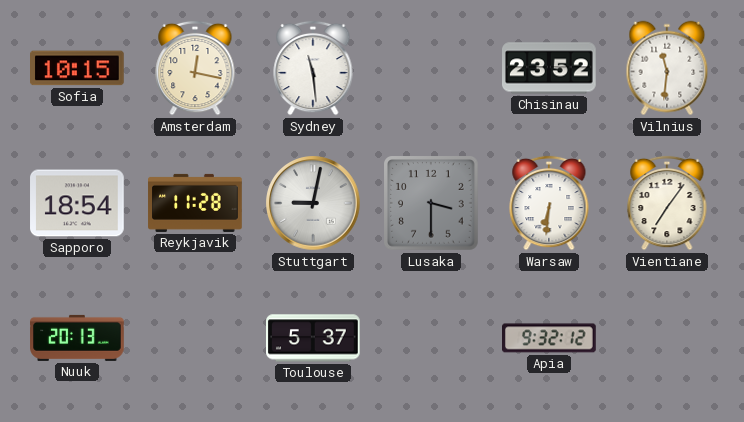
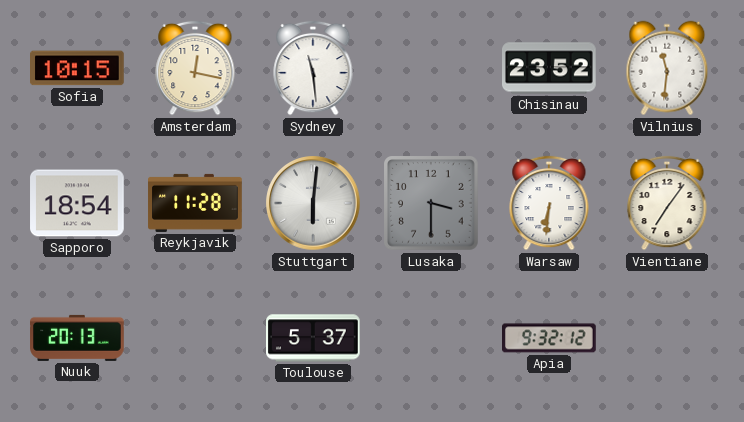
Stuttgart: 9:02 -> 6:01 (313, 203)
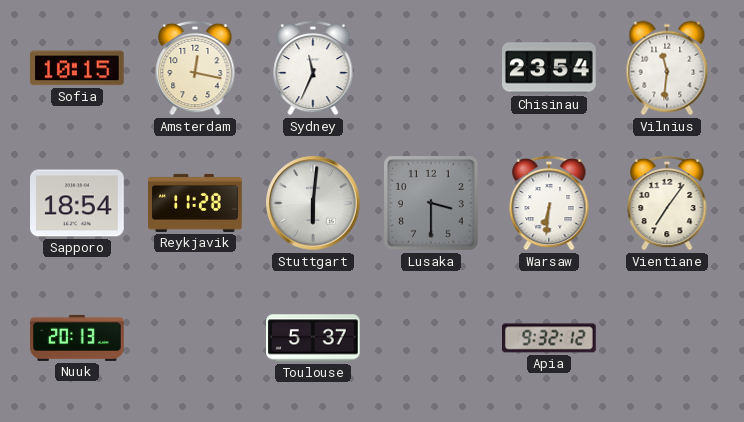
Sydney: 11:29 -> 11:34 (313, 68)
Chisinau: 23:52 -> 23:54 (550, 68)
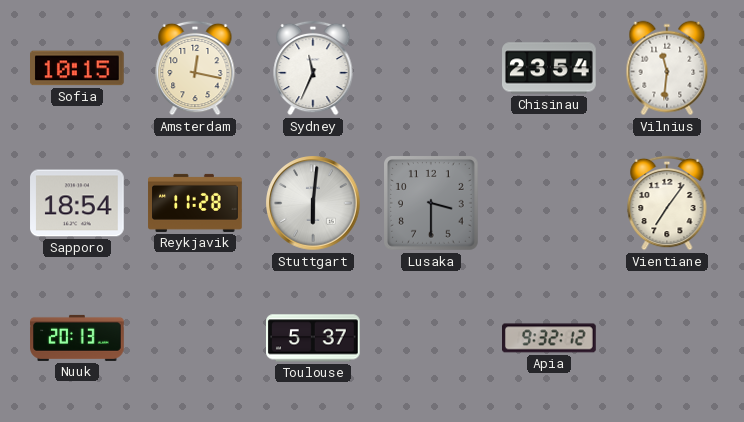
Warsaw: 6:31 -> none (549, 203)
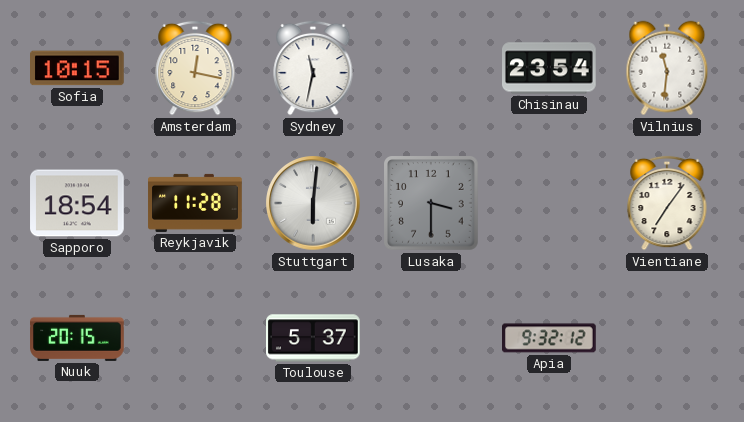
Sydney: 11:34 -> 11:32 (313, 68)
Nuuk: 20:13 -> 20:15 (77, 338)
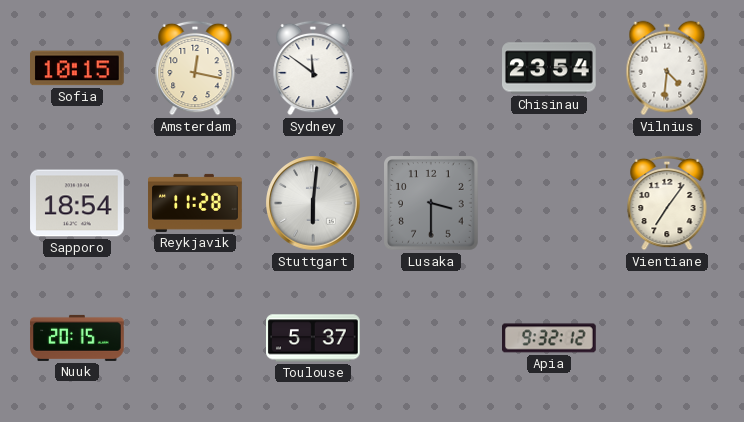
Sydney: 11:32 -> 11:51 (313, 68)
Vilnius: 11:31 -> 4:31 (667, 68)
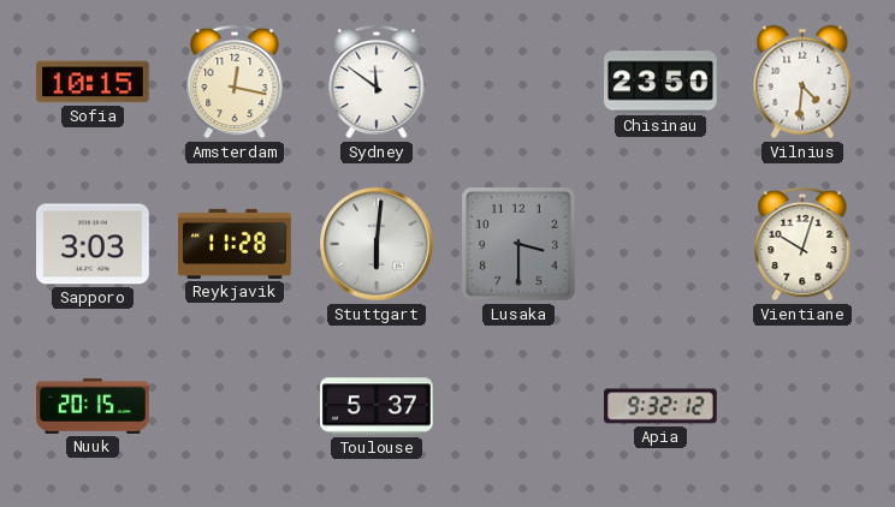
Chisinau: 23:54 -> 23:50 (662, 82)
Sapporo: 18:54 -> 3:03 (93, 244)
Vientiane: 7:06 -> 10:03 (802, 244)
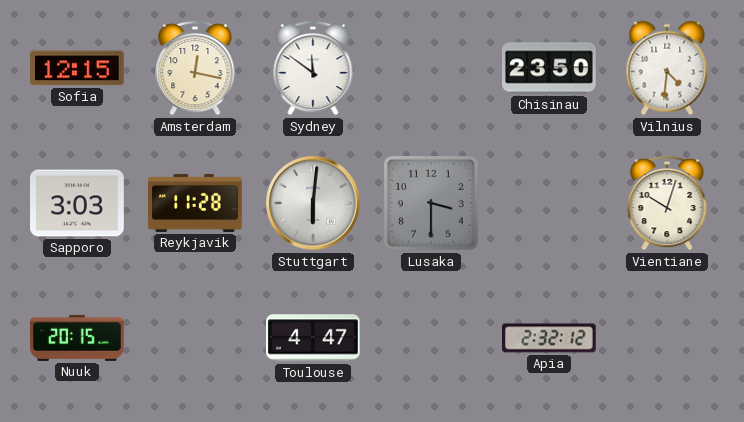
Sofia: 10:15 -> 12:15 (78, 68)
Toulouse: 5:37 -> 4:47 (314, 338)
Apia: 9:32 -> 2:32 (549, 338)
